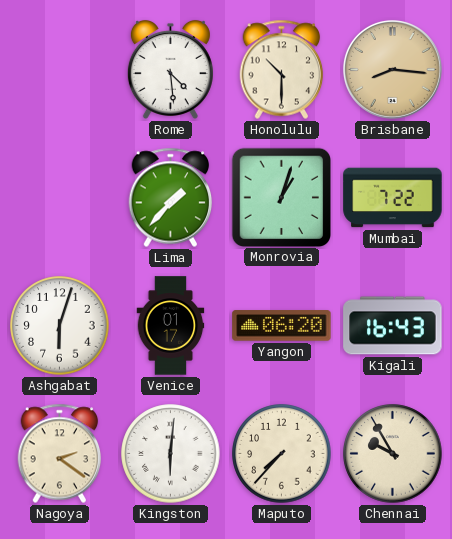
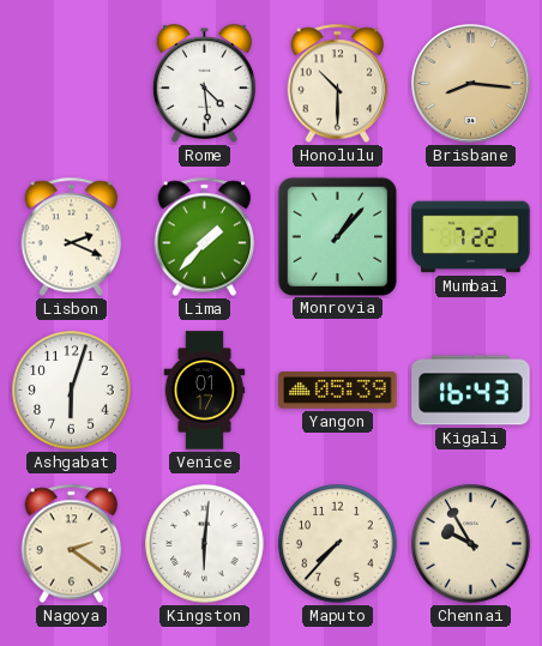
Lisbon: none -> 2:19 (72, 237)
Monrovia: 1:03 -> 1:07 (337, 236)
Yangon: 06:20 -> 05:39 (338, 391)
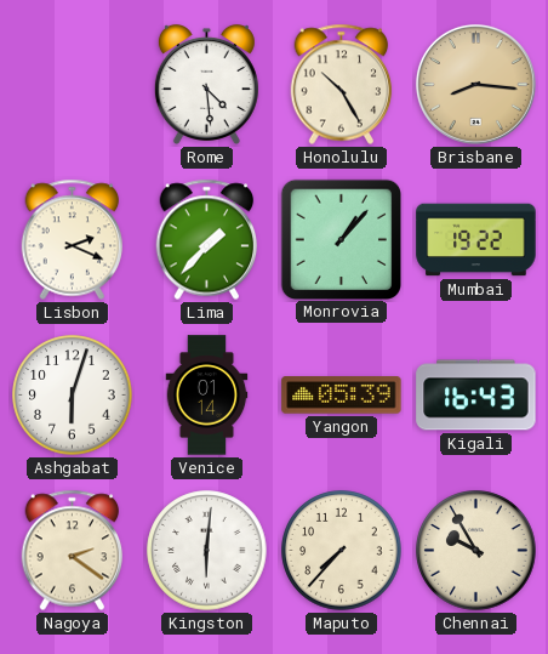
Honolulu: 10:30 -> 10:25 (342, 85)
Mumbai: 7:22 -> 19:22 (476, 240)
Venice: 01:17 -> 01:14 (207, 396)
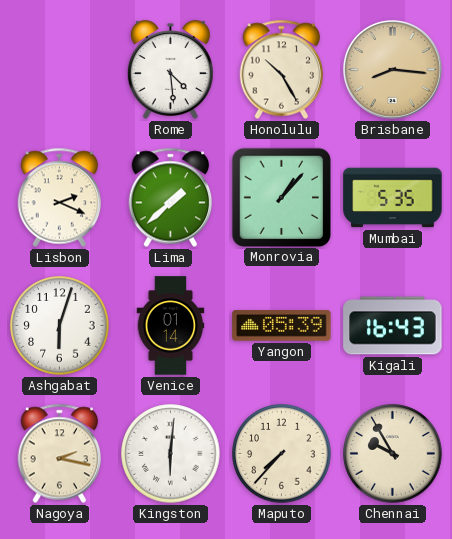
Lima: 1:37 -> 1:38 (171, 198)
Mumbai: 19:22 -> 5:35 (393, 198)
Nagoya: 2:21 -> 2:17 (60, 454)
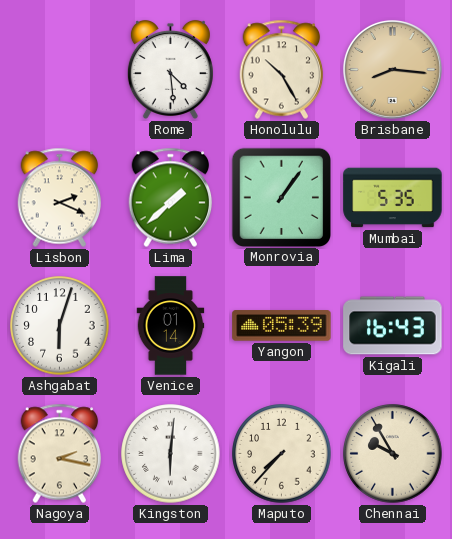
Monrovia: 1:07 -> 1:06 (281, 197)
